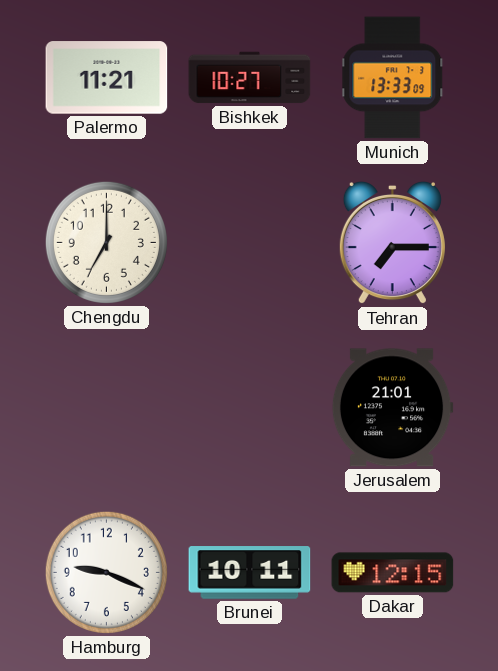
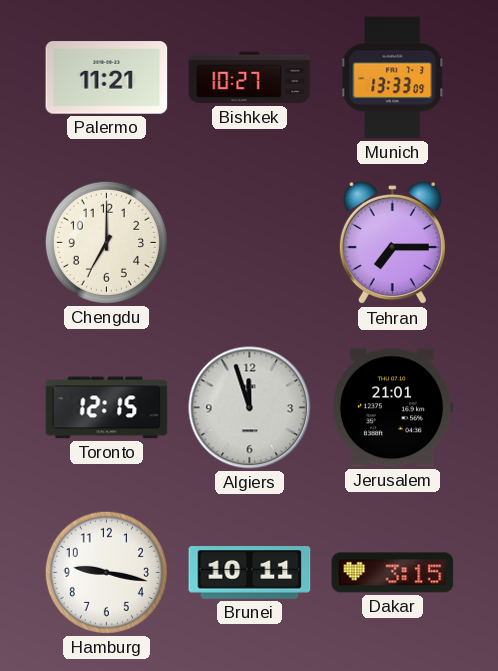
Toronto: none -> 12:15 (107, 408)
Algiers: none -> 11:57 (250, 408)
Hamburg: 9:19 -> 9:17 (106, 572)
Dakar: 12:15 -> 3:15 (393, 573)
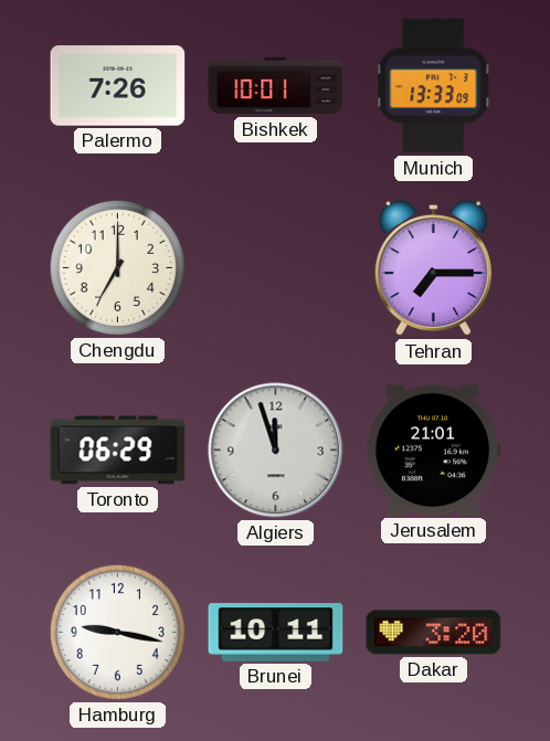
Palermo: 11:21 -> 7:26 (118, 86)
Bishkek: 10:27 -> 10:01 (276, 86)
Toronto: 12:15 -> 06:29 (118, 451)
Dakar: 3:15 -> 3:20 (434, 633)
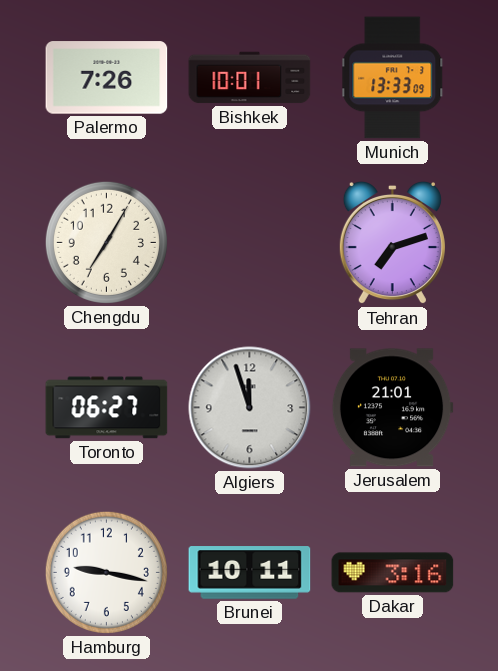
Chengdu: 7:00 -> 7:05 (106, 242)
Tehran: 7:15 -> 7:12 (392, 243)
Toronto: 06:29 -> 06:27 (107, 408)
Dakar: 3:20 -> 3:16 (393, 573)
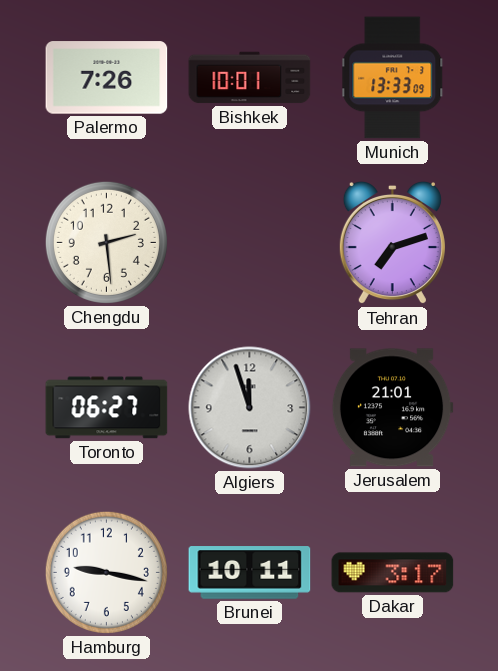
Chengdu: 7:05 -> 2:29 (106, 242)
Dakar: 3:16 -> 3:17 (393, 573)
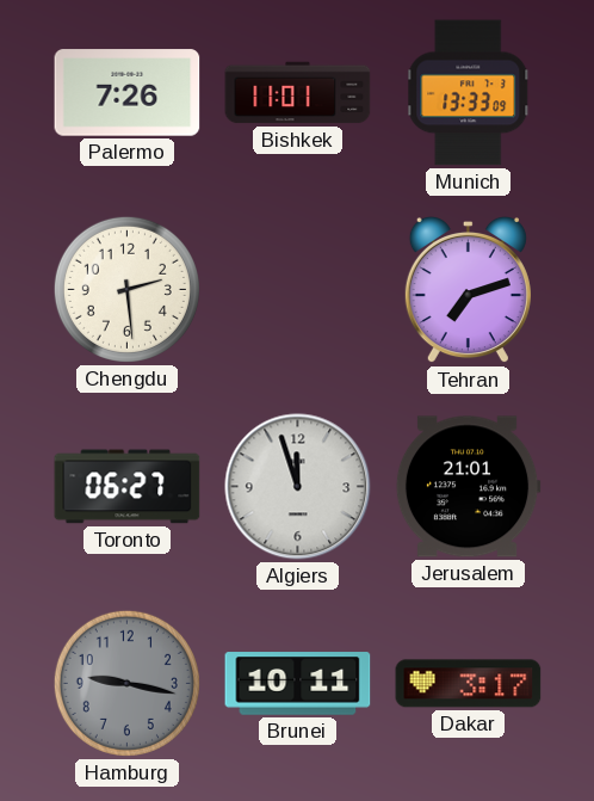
Bishkek: 10:01 -> 11:01 (298, 93)
Hamburg dial: white -> grey (126, 683)
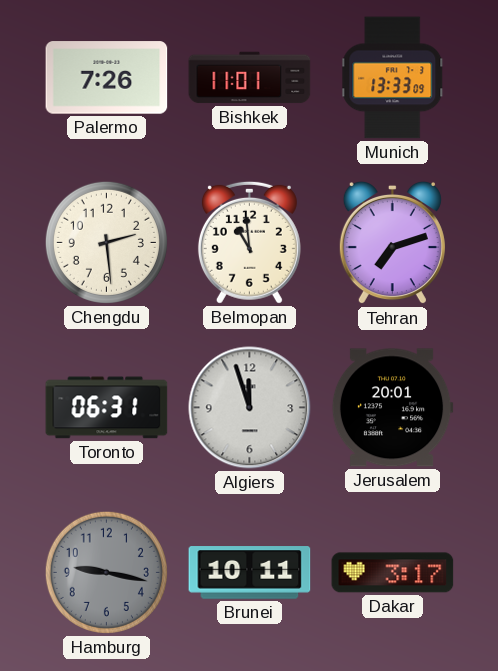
Belmopan: none -> 10:59 (249, 242)
Toronto: 06:27 -> 06:31 (107, 408)
Jerusalem: 21:01 -> 20:01 (392, 408)
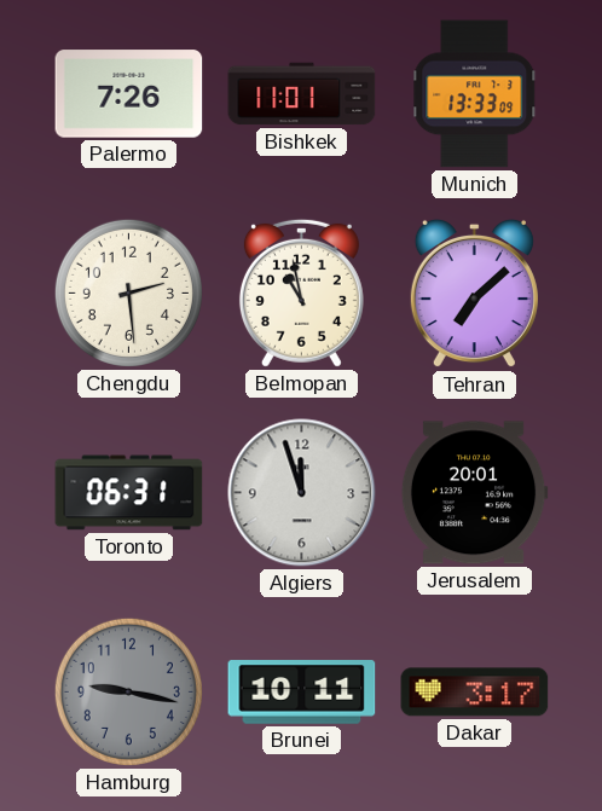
Belmopan: 10:59 -> 10:58 (301, 292)
Tehran: 7:12 -> 7:08 (474, 294)
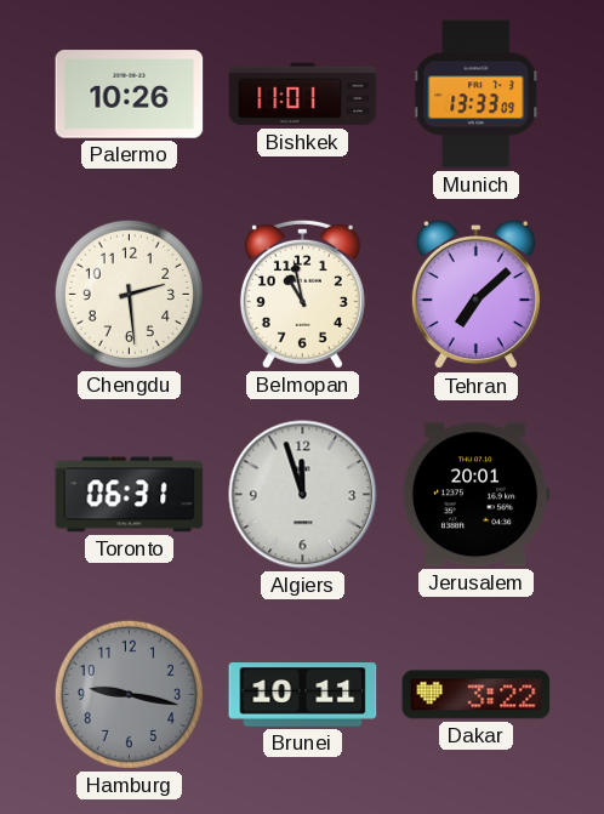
Palermo: 7:26 -> 10:26 (130, 95)
Dakar: 3:17 -> 3:22 (477, 695)
